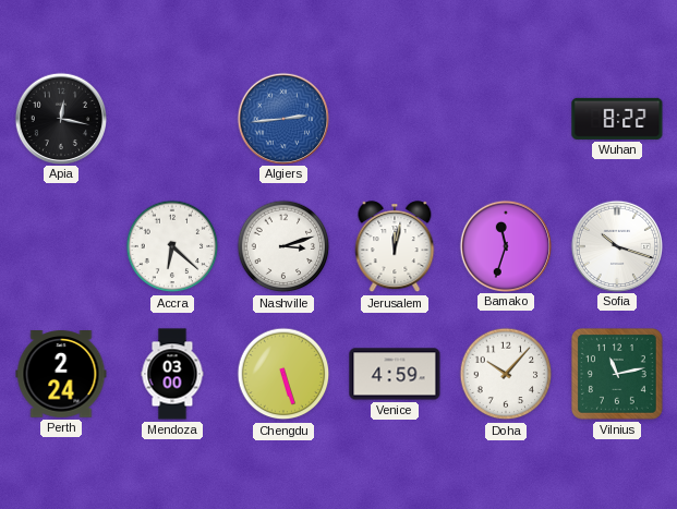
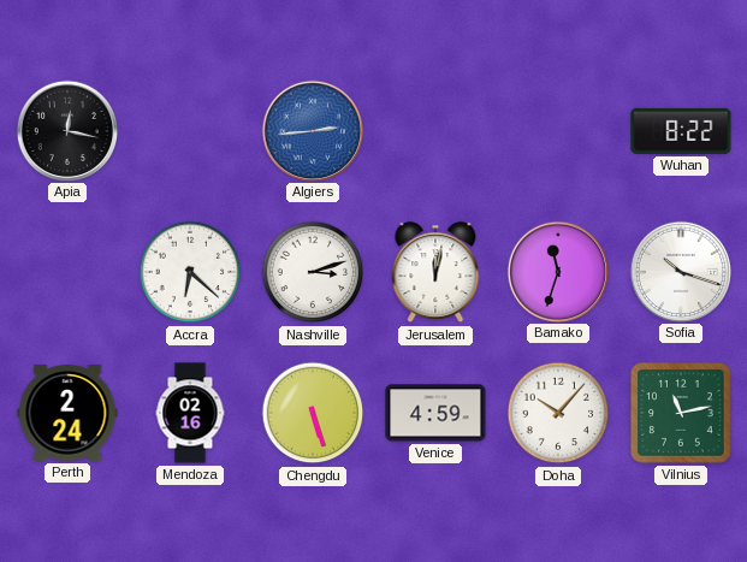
Mendoza: 03:00 -> 02:16 (190, 413)
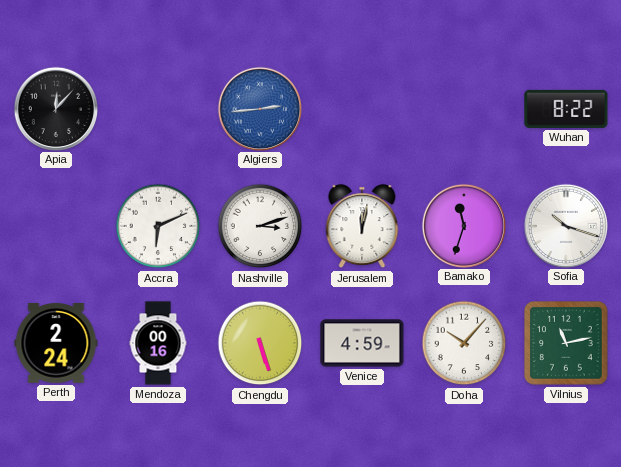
Apia: 12:17 -> 12:07 (55, 108)
Accra: 6:22 -> 6:11 (158, 226)
Mendoza: 02:16 -> 00:16 (158, 343)
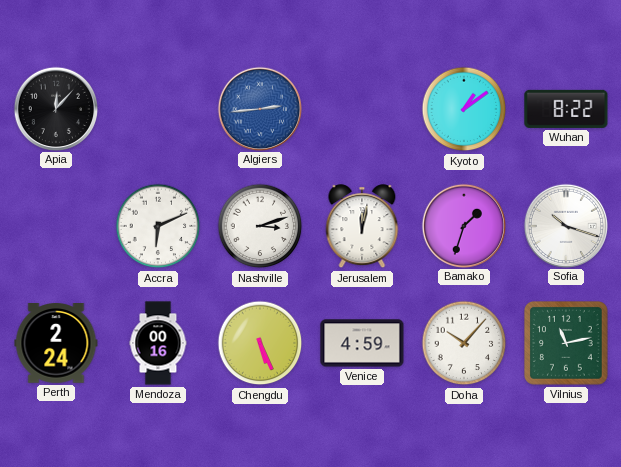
Kyoto: none -> 1:09 (464, 109)
Bamako: 11:33 -> 1:33 (463, 225)
Chengdu: 5:27 -> 5:26 (260, 343)
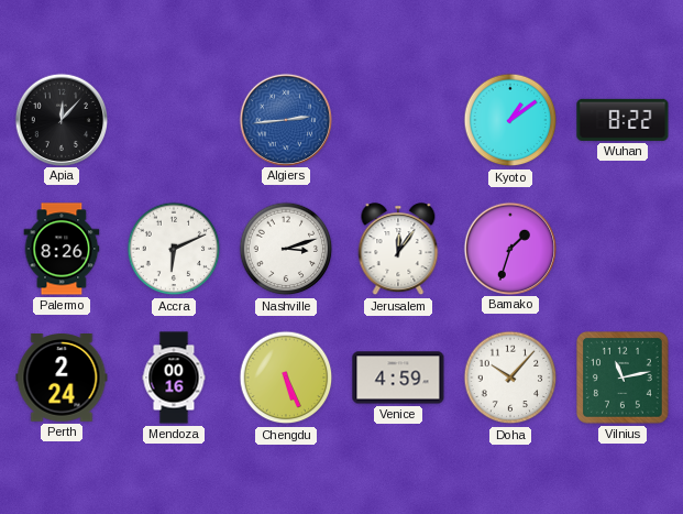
Palermo: none -> 8:26 (62, 249)
Jerusalem: 12:02 -> 12:06 (398, 250)
Sofia: 10:18 -> none (565, 225)
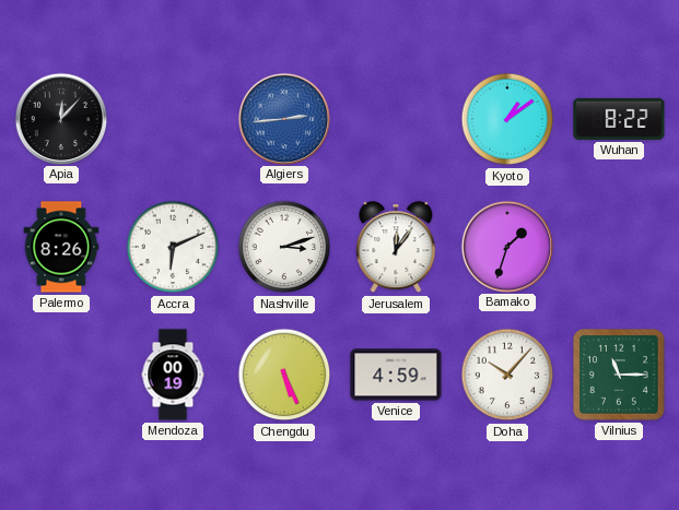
Perth: 2:24 -> none (62, 378)
Mendoza: 00:16 -> 00:19 (173, 375)
Vilnius: 11:13 -> 11:15 (620, 376)
